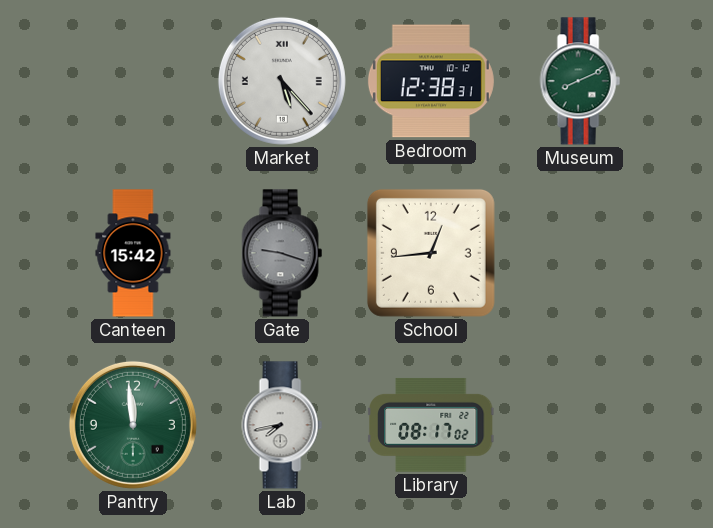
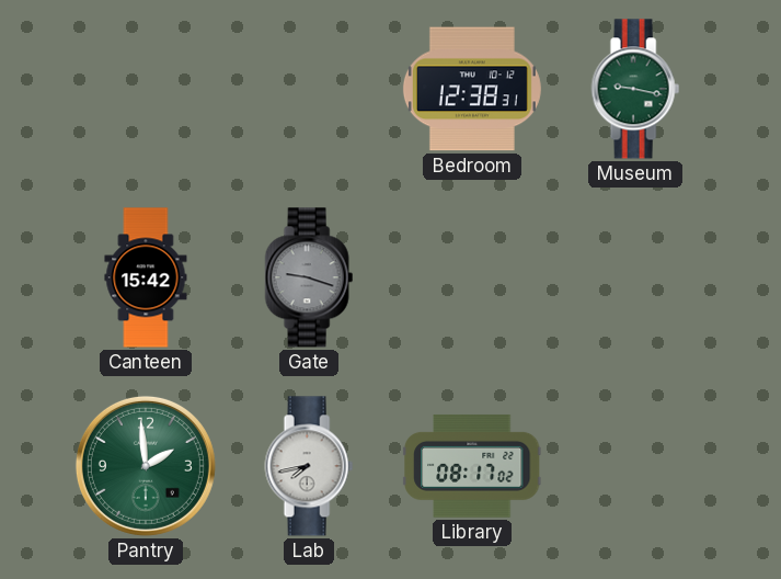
Market: 5:23 -> none (282, 81)
Museum: 8:11 -> 9:17 (635, 89)
School: 12:44 -> none (431, 253)
Pantry: 11:59 -> 1:59 (146, 466)
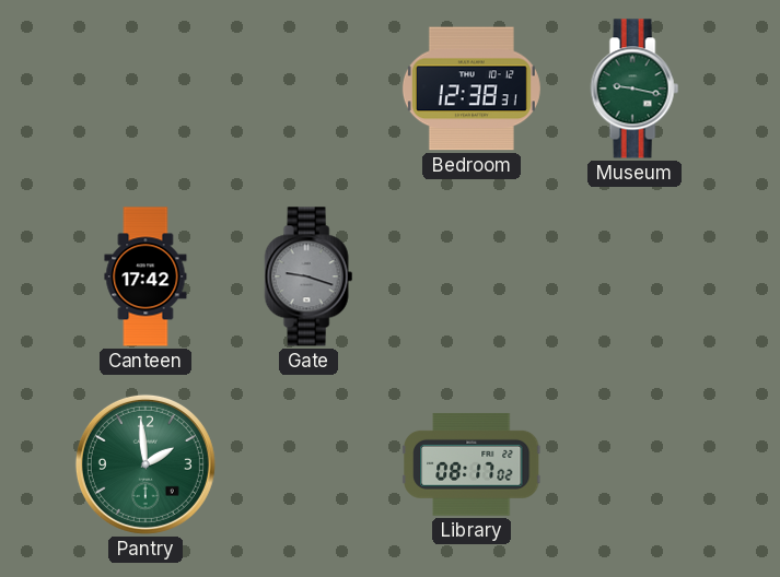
Canteen: 15:42 -> 17:42 (145, 276)
Lab: 7:43 -> none (309, 466)
